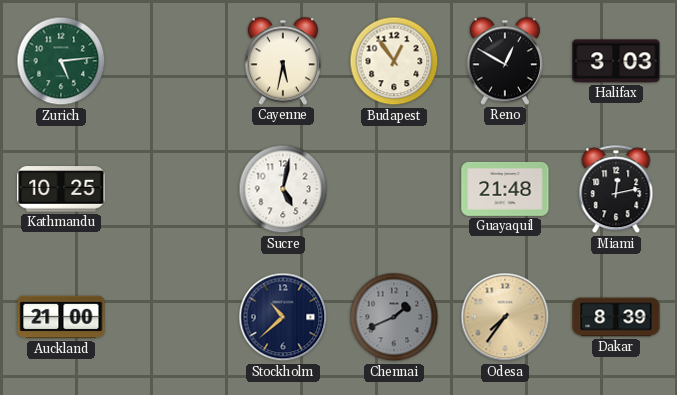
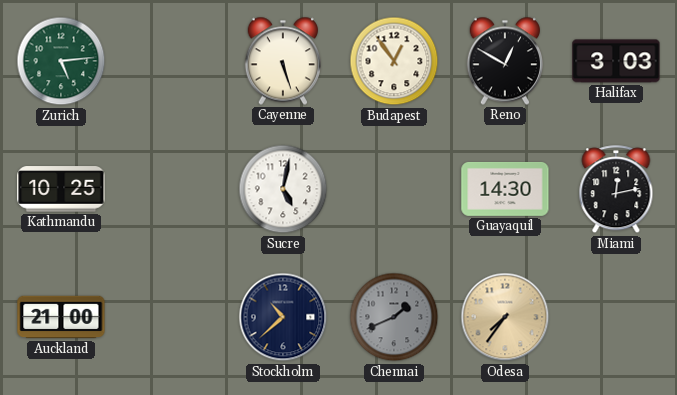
Cayenne: 5:32 -> 5:27 (282, 61)
Guayaquil: 21:48 -> 14:30 (505, 189)
Dakar: 8:39 -> none (616, 317)
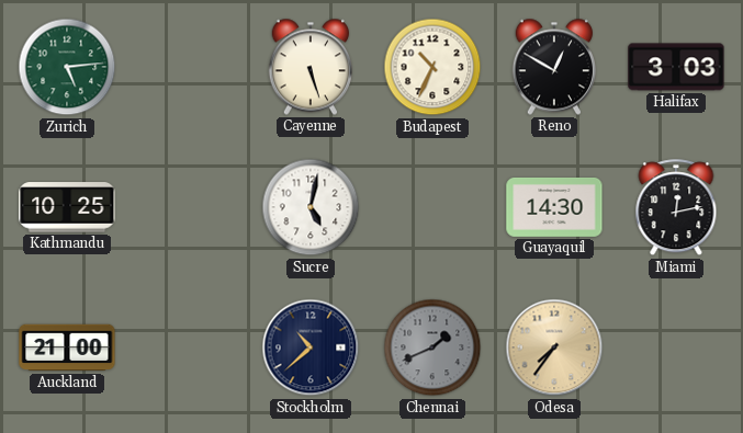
Budapest: 12:54 -> 10:34 (432, 67)
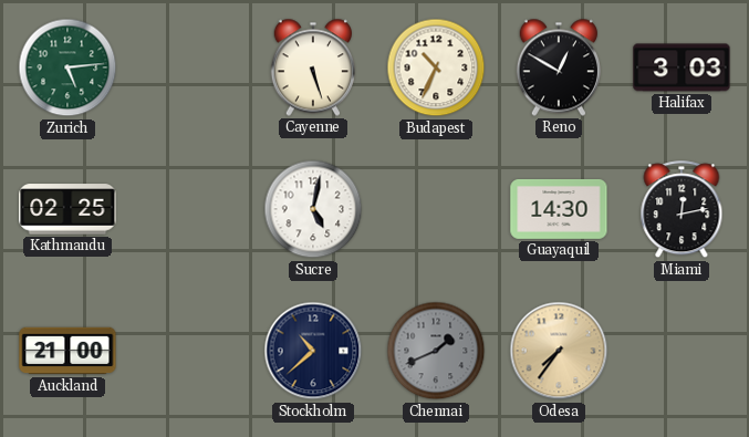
Kathmandu: 10:25 -> 02:25 (67, 209)
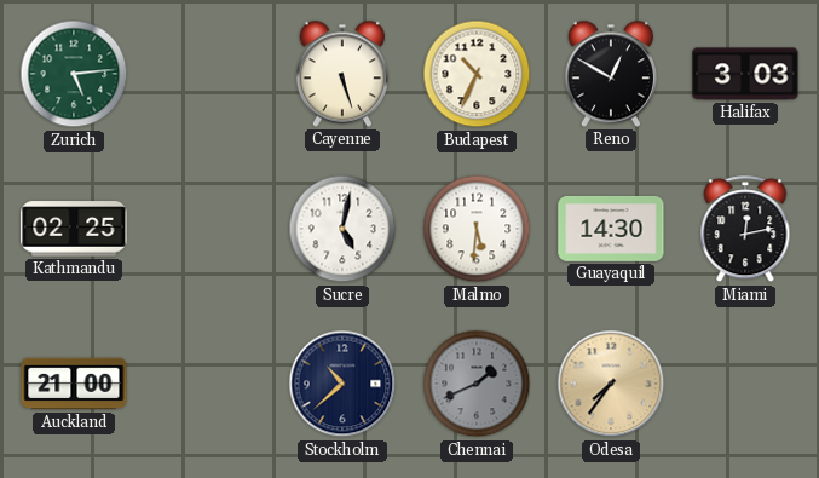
Malmo: none -> 5:31 (477, 229)
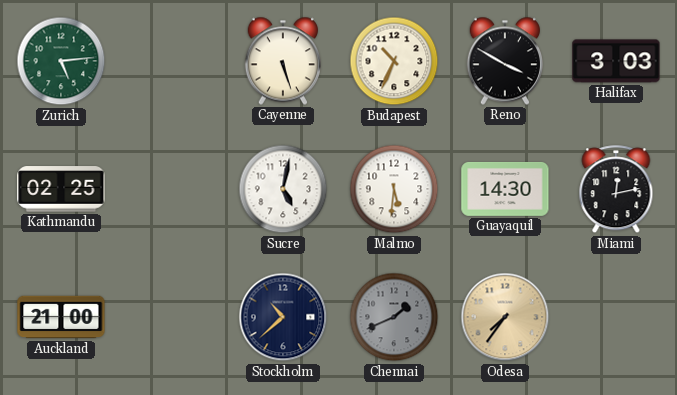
Reno: 12:50 -> 3:50 (504, 61)
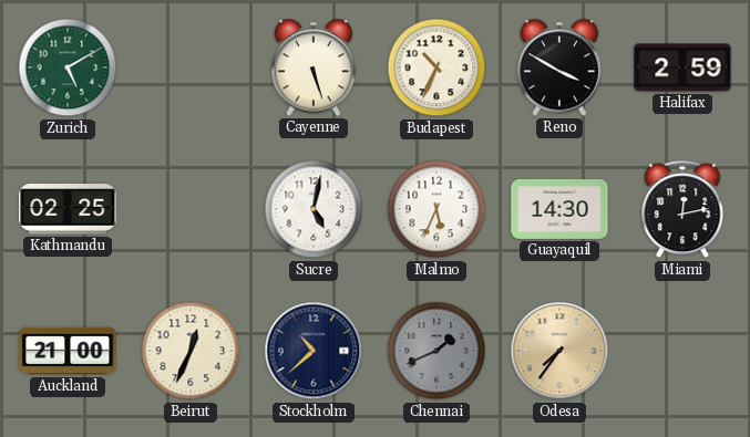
Zurich: 5:14 -> 5:10 (68, 67)
Halifax: 3:03 -> 2:59 (682, 67)
Malmo: 5:31 -> 5:34 (436, 209)
Beirut: none -> 12:34 (191, 351)
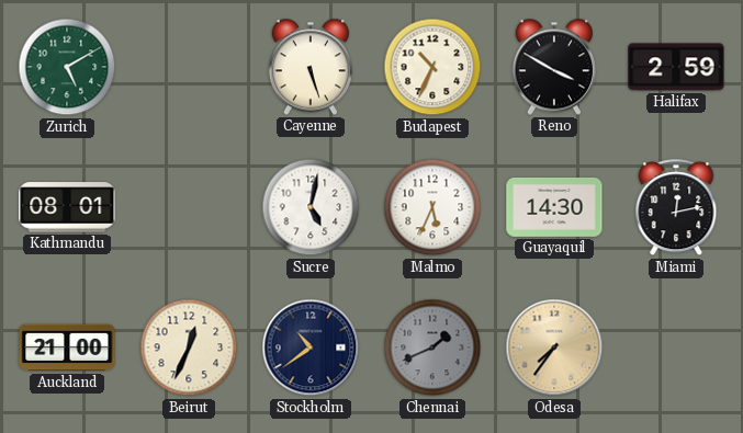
Kathmandu: 02:25 -> 08:01 (67, 207)
Stockholm: 10:38 -> 10:39 (311, 347)
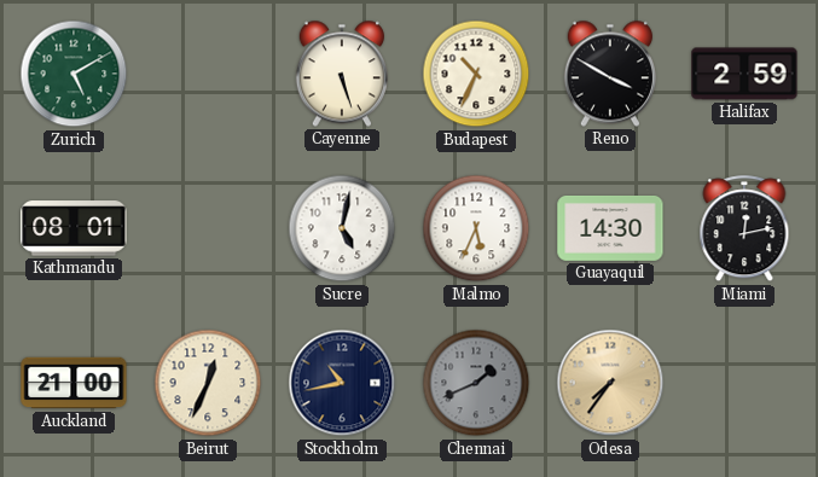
Stockholm: 10:39 -> 10:43 (342, 383)
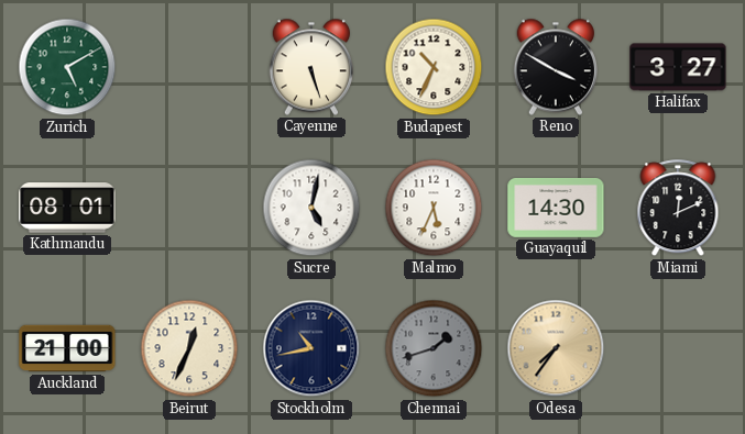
Halifax: 2:59 -> 3:27 (678, 67)
Miami: 12:13 -> 12:11 (678, 209)
Chennai: 1:41 -> 1:42 (434, 348)
